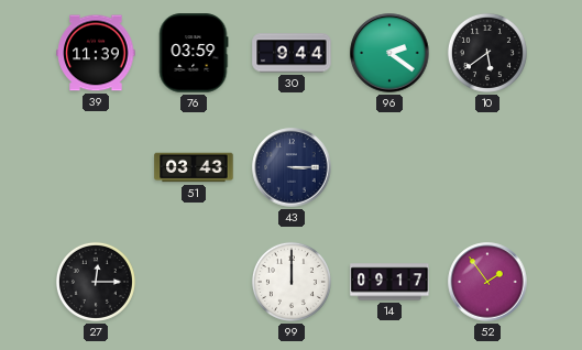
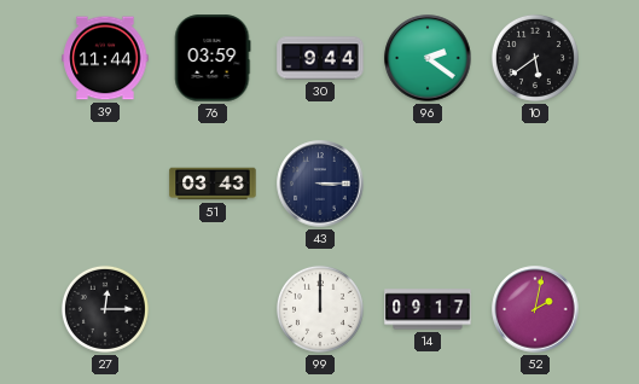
39: 11:39 -> 11:44 (105, 58)
52: 1:54 -> 2:02 (535, 309)
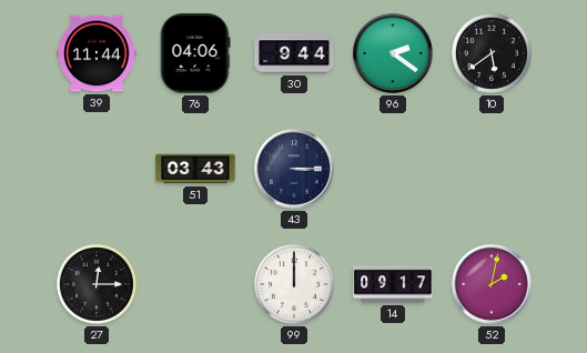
76: 03:59 -> 04:06 (195, 53)
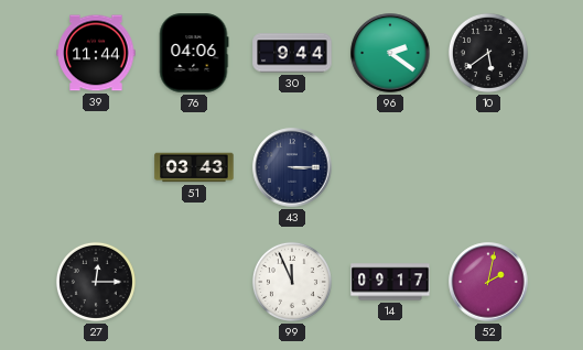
99: 12:00 -> 11:56 (292, 282)
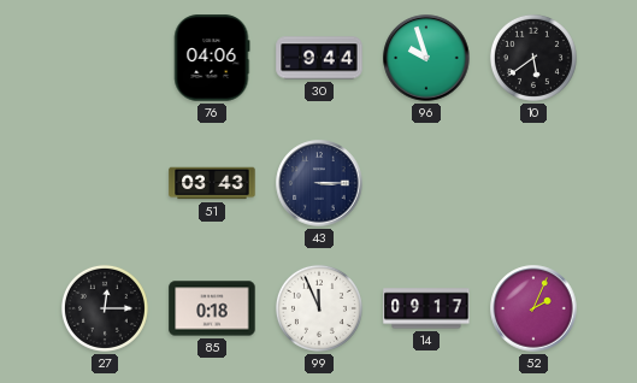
39: 11:44 -> none (96, 53)
96: 2:21 -> 9:57 (426, 58)
85: none -> 0:18 (212, 308)
52: 2:02 -> 2:04 (533, 308)
